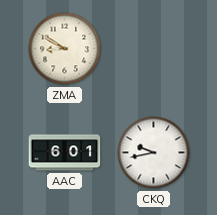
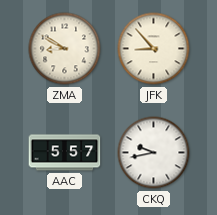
JFK: none -> 8:53 (154, 49)
AAC: 6:01 -> 5:57 (65, 153)
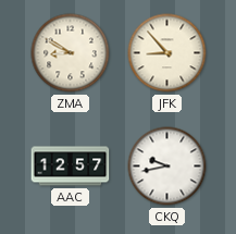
AAC: 5:57 -> 12:57 (71, 167)
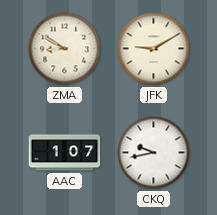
JFK: 8:53 -> 9:10 (154, 49)
AAC: 12:57 -> 1:07 (65, 153)
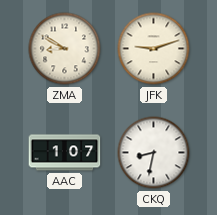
JFK: 9:10 -> 9:12 (154, 49)
CKQ: 9:43 -> 8:32 (154, 153)
